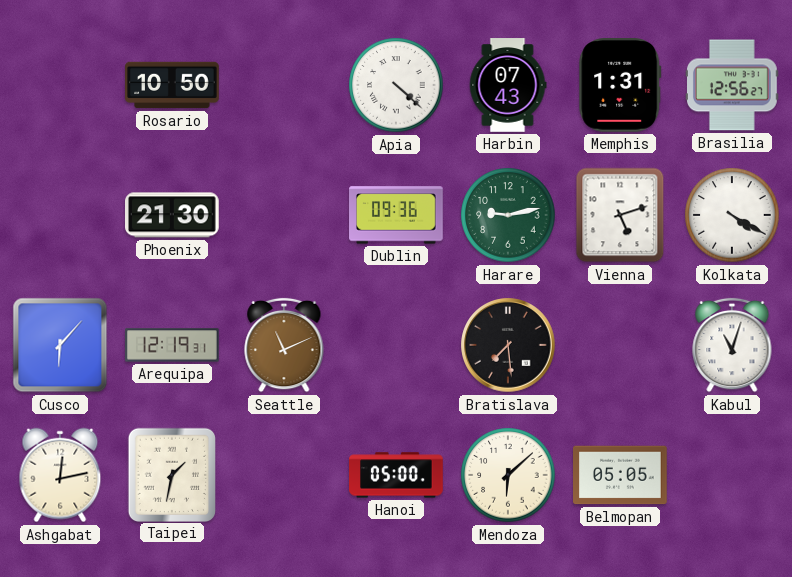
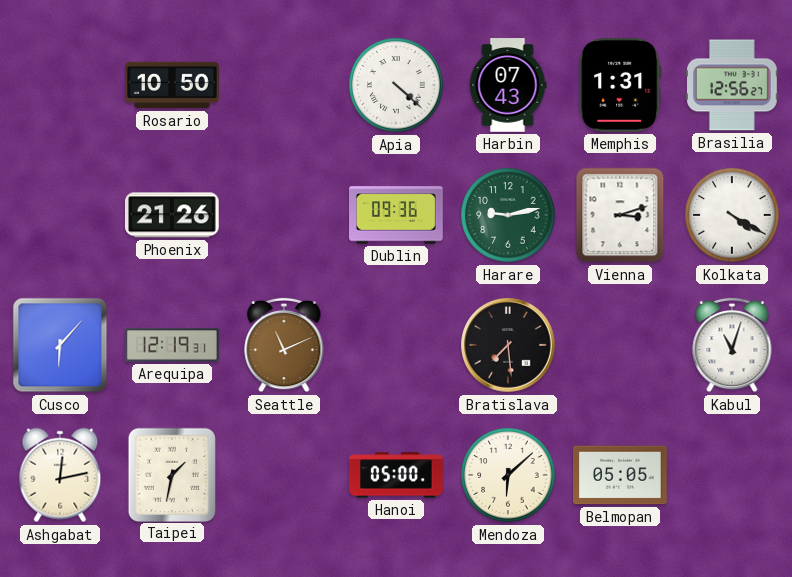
Phoenix: 21:30 -> 21:26 (173, 215)
Vienna: 5:12 -> 3:12 (620, 215)
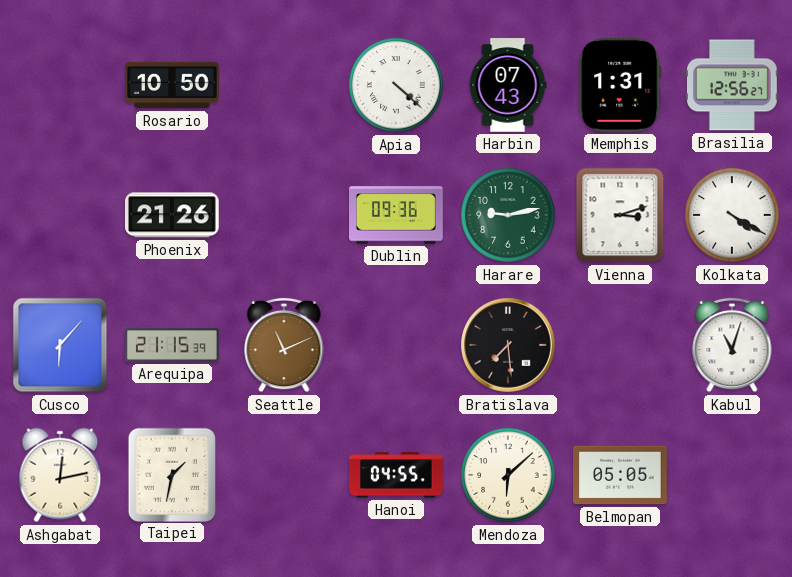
Arequipa: 12:19 -> 21:15 (173, 345)
Hanoi: 05:00 -> 04:55 (396, 475)
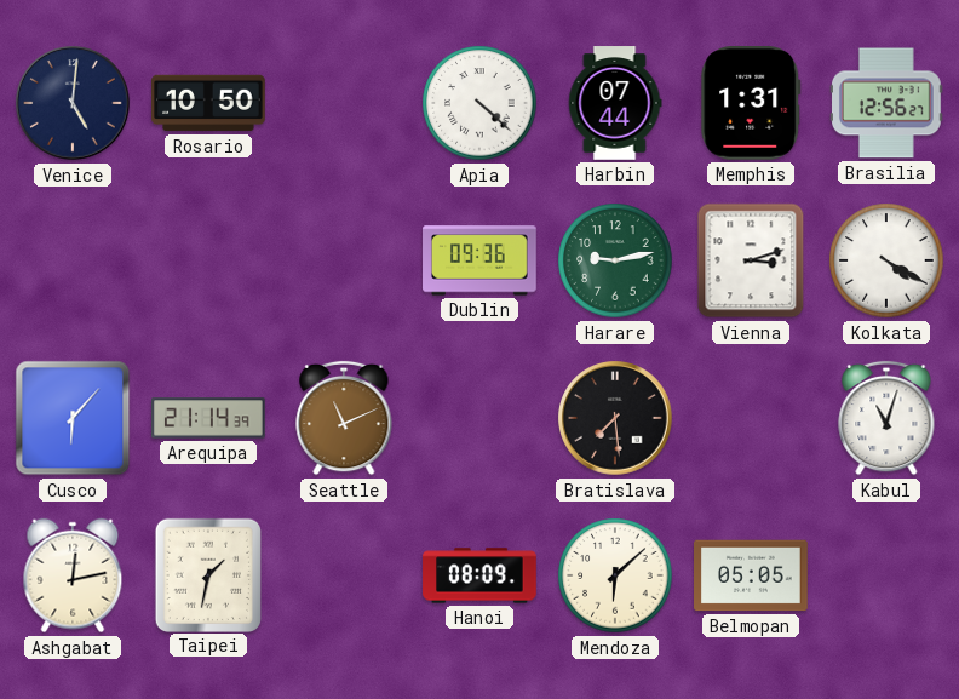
Venice: none -> 5:01 (73, 103)
Harbin: 07:43 -> 07:44 (615, 103)
Phoenix: 21:26 -> none (173, 215)
Arequipa: 21:15 -> 21:14 (209, 418)
Hanoi: 04:55 -> 08:09 (479, 575)
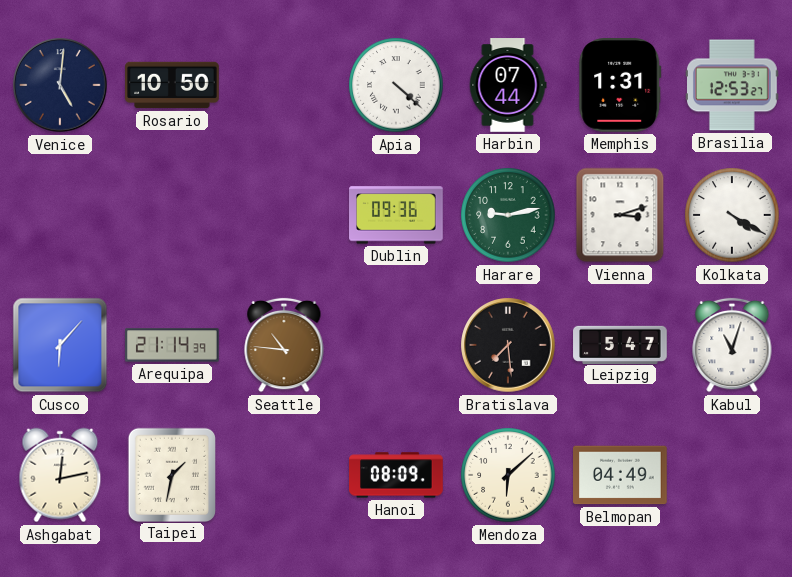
Brasilia: 12:56 -> 12:53 (733, 85)
Seattle: 11:11 -> 10:46 (284, 345)
Leipzig: none -> 5:47 (620, 344)
Belmopan: 05:05 -> 04:49 (621, 475)
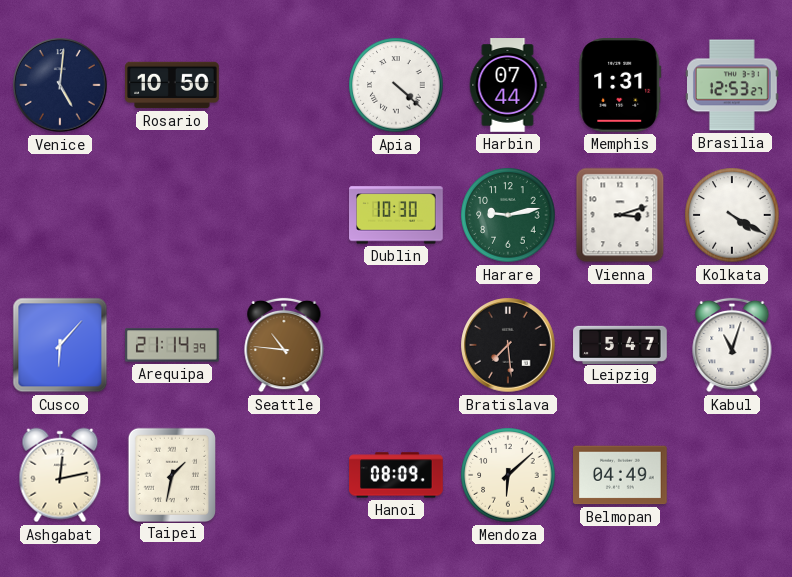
Dublin: 09:36 -> 10:30 (396, 215)
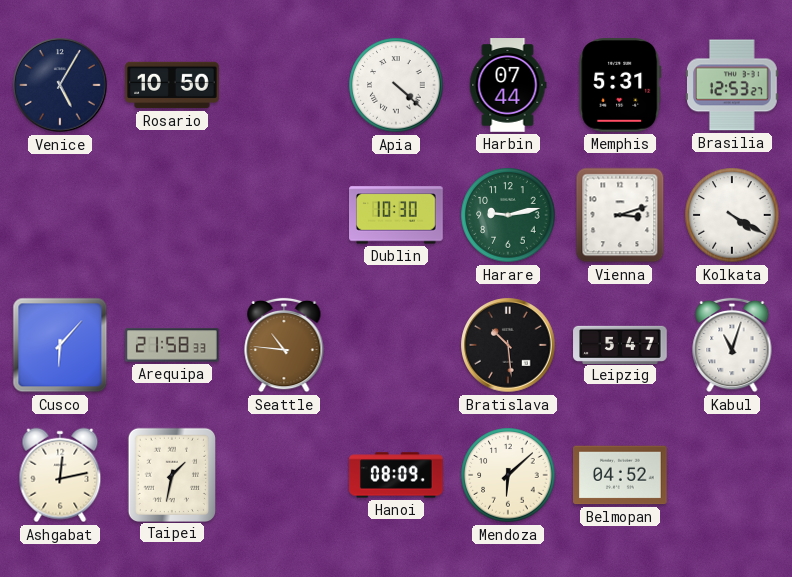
Venice: 5:01 -> 5:05 (60, 85)
Memphis: 1:31 -> 5:31 (620, 86)
Arequipa: 21:14 -> 21:58 (173, 345)
Bratislava: 7:29 -> 10:29 (508, 345)
Belmopan: 04:49 -> 04:52 (621, 475)
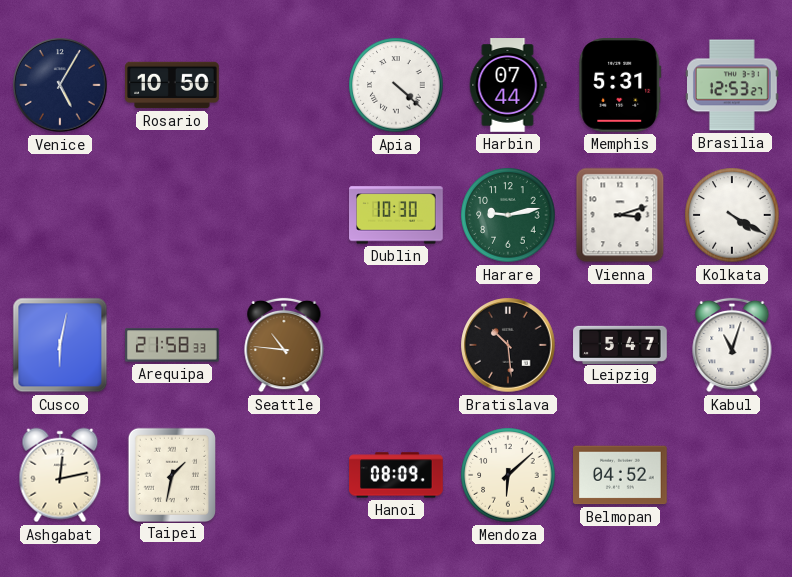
Cusco: 6:07 -> 6:02 (60, 345)
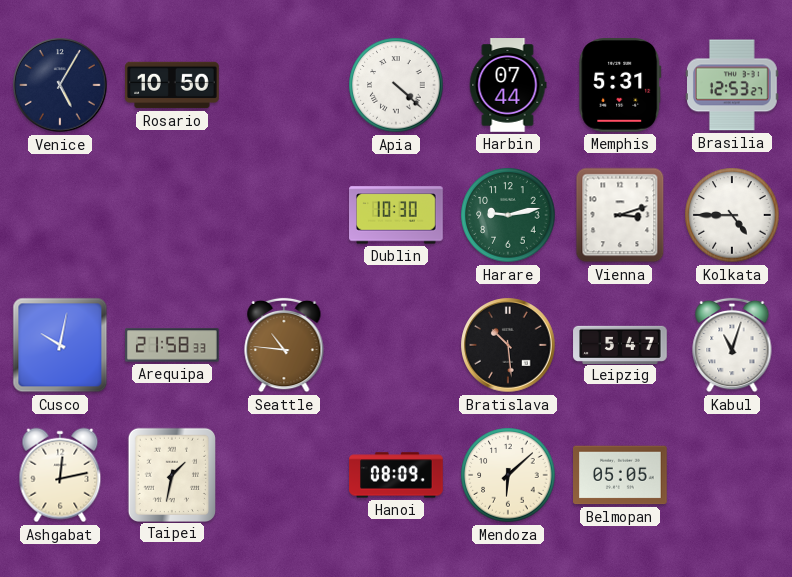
Kolkata: 4:20 -> 4:45 (732, 215)
Cusco: 6:02 -> 10:02 (60, 345)
Belmopan: 04:52 -> 05:05 (621, 475)
